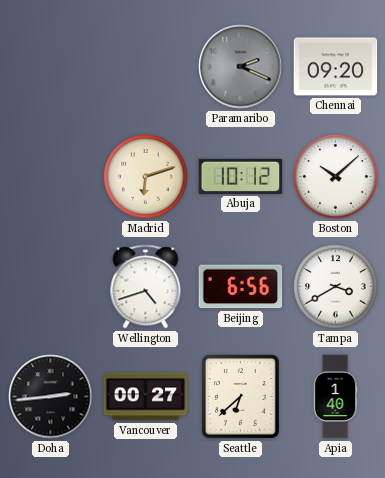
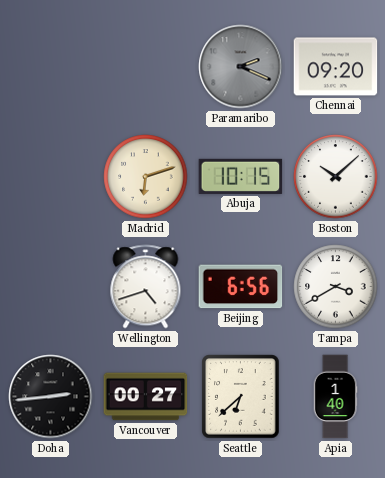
Abuja: 10:12 -> 10:15 (241, 176)
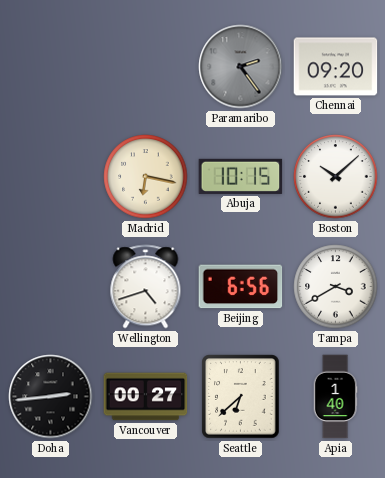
Paramaribo: 2:19 -> 2:24 (241, 67)
Madrid: 6:12 -> 6:17 (146, 177)
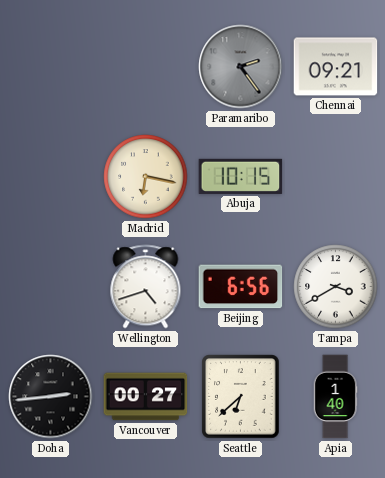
Chennai: 09:20 -> 09:21 (336, 67)
Boston: 10:08 -> none (336, 177)
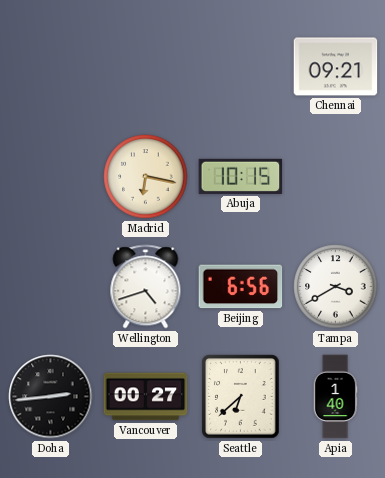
Paramaribo: 2:24 -> none (241, 67)
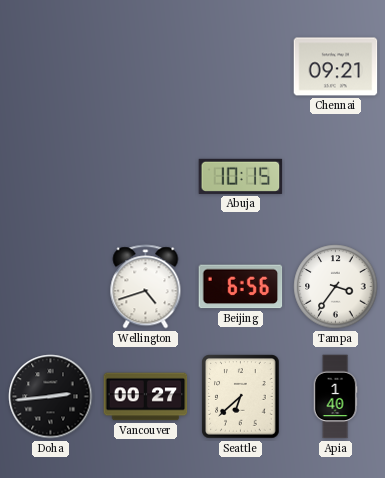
Madrid: 6:17 -> none (146, 177)
Tampa: 3:40 -> 3:36 (336, 287)
